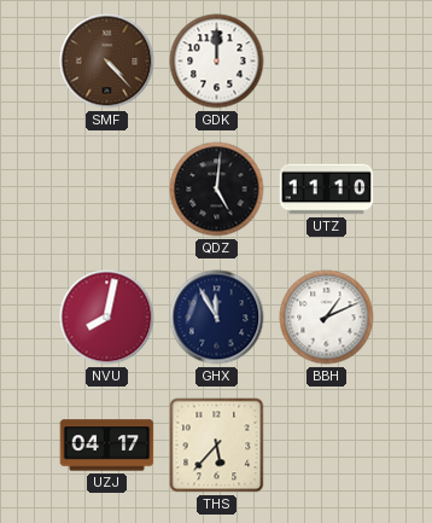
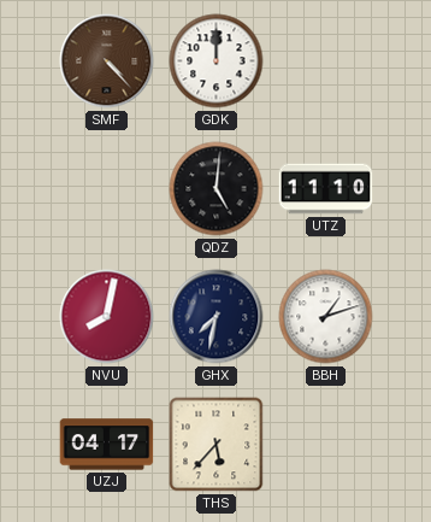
GHX: 11:55 -> 7:32 (217, 317)
BBH: 1:11 -> 1:12 (326, 317)
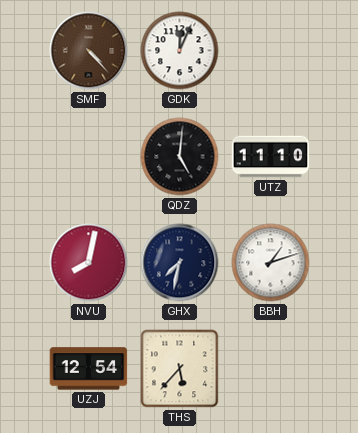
GDK: 12:00 -> 12:04 (180, 51)
UZJ: 04:17 -> 12:54 (89, 369)
